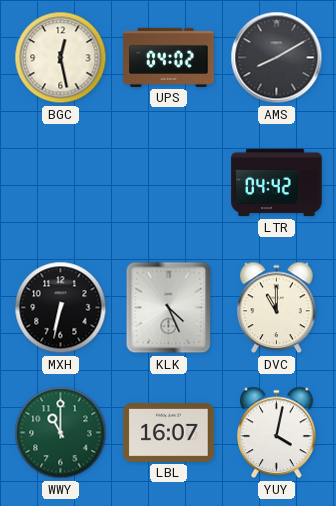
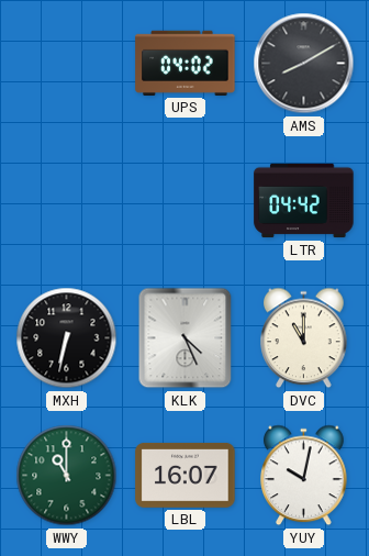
BGC: 12:28 -> none (61, 58)
YUY: 4:02 -> 10:02 (304, 476)
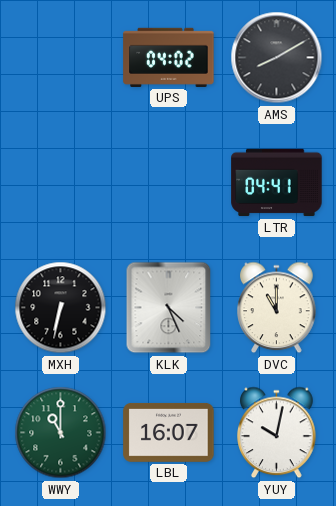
LTR: 04:42 -> 04:41 (277, 183)
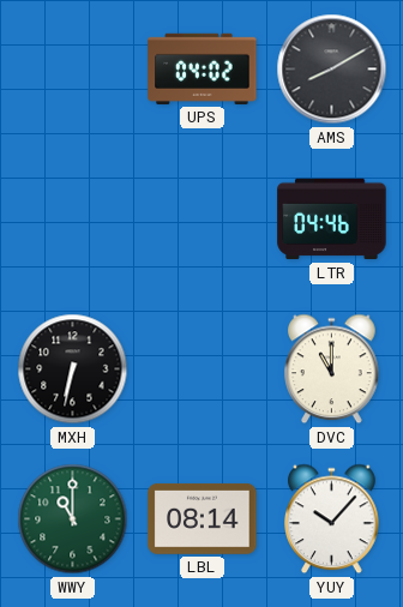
LTR: 04:41 -> 04:46 (332, 220)
KLK: 4:26 -> none (169, 308)
LBL: 16:07 -> 08:14 (203, 518)
YUY: 10:02 -> 10:07 (332, 519)
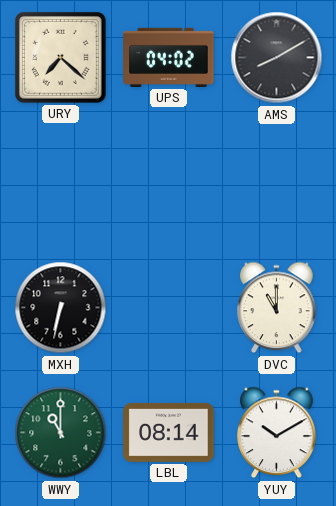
URY: none -> 7:22 (60, 57)
LTR: 04:46 -> none (332, 220)
YUY: 10:07 -> 10:10 (277, 433)
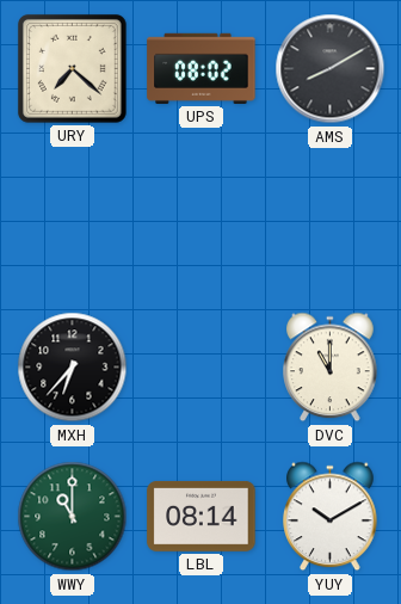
UPS: 04:02 -> 08:02 (202, 68)
MXH: 6:32 -> 6:37 (73, 368)
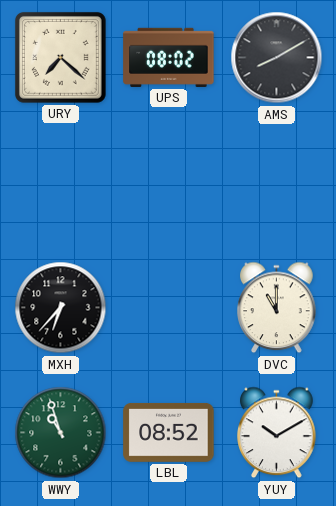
WWY: 11:00 -> 10:57 (61, 433)
LBL: 08:14 -> 08:52 (169, 432)
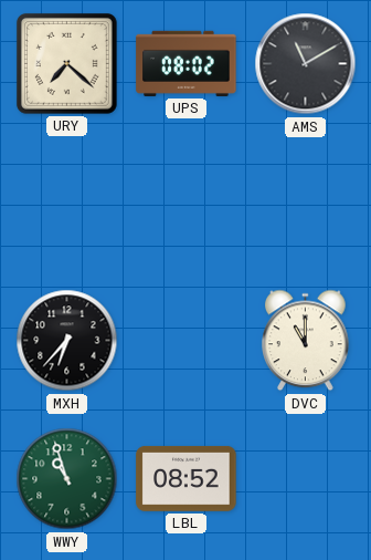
AMS: 8:10 -> 11:10 (306, 64)
YUY: 10:10 -> none (277, 433)
